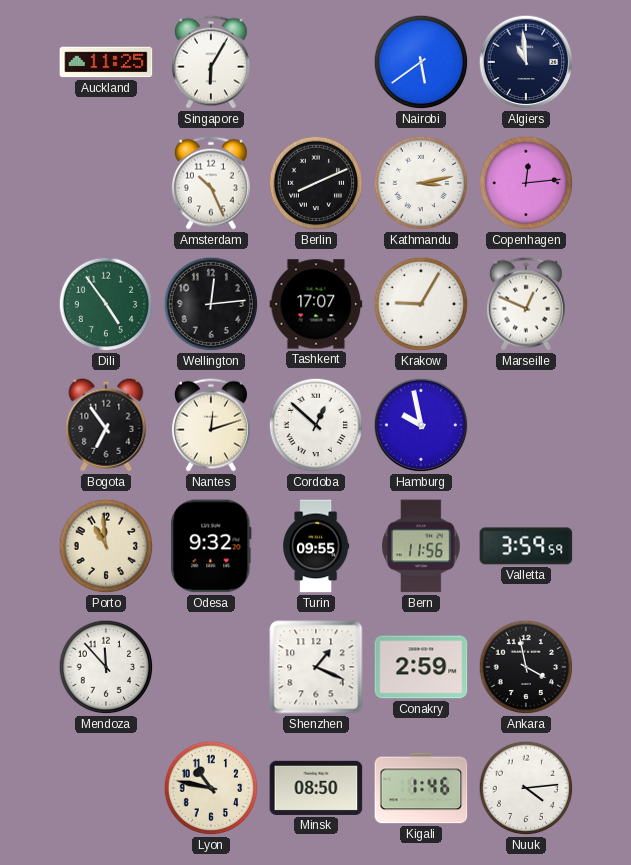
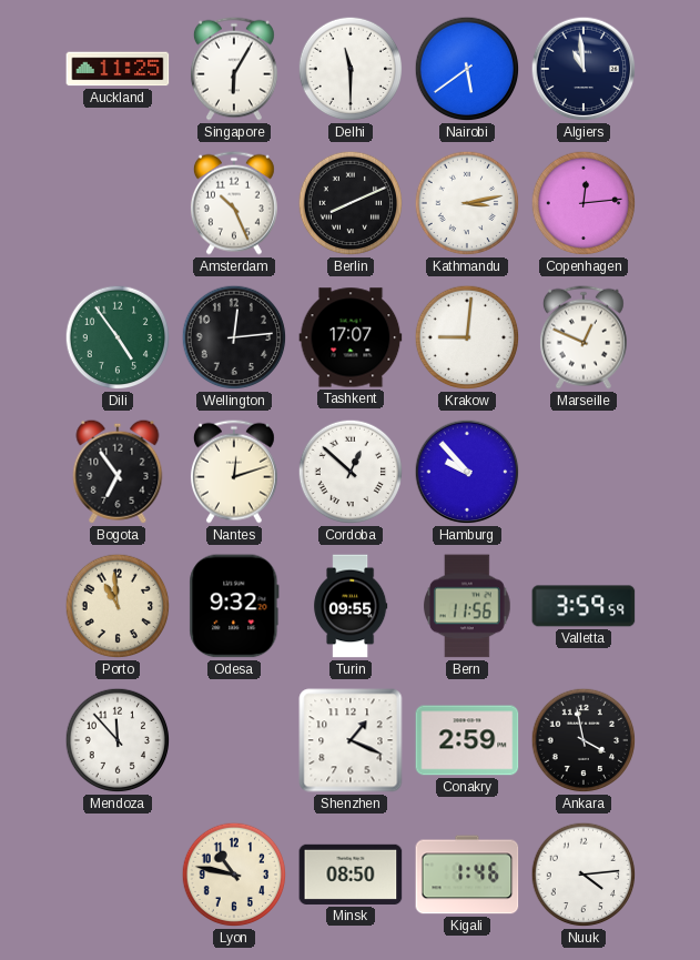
Delhi: none -> 11:30 (351, 69)
Krakow: 9:05 -> 9:01 (467, 337)
Hamburg: 9:58 -> 9:53 (467, 472)
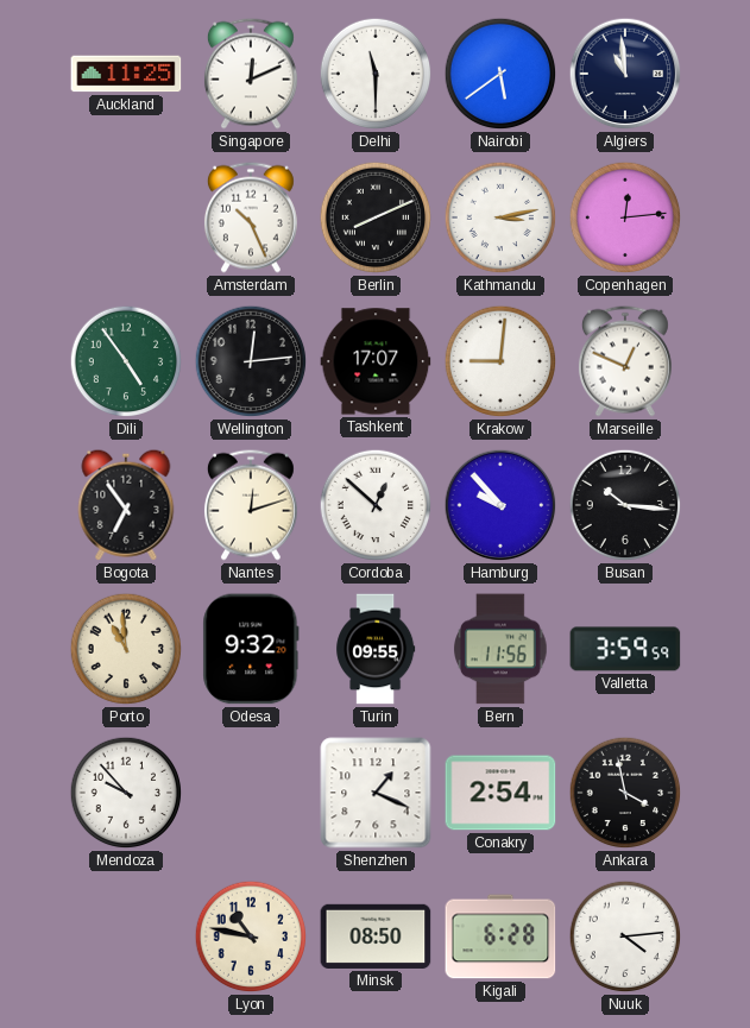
Singapore: 6:05 -> 12:11 (251, 74)
Busan: none -> 10:16 (625, 505)
Mendoza: 11:53 -> 9:53 (126, 793)
Conakry: 2:59 -> 2:54 (500, 793)
Kigali: 1:46 -> 6:28 (500, 936)
